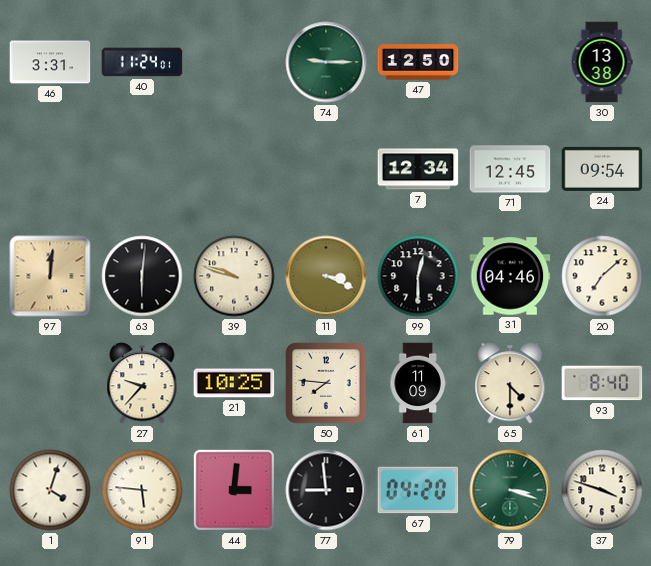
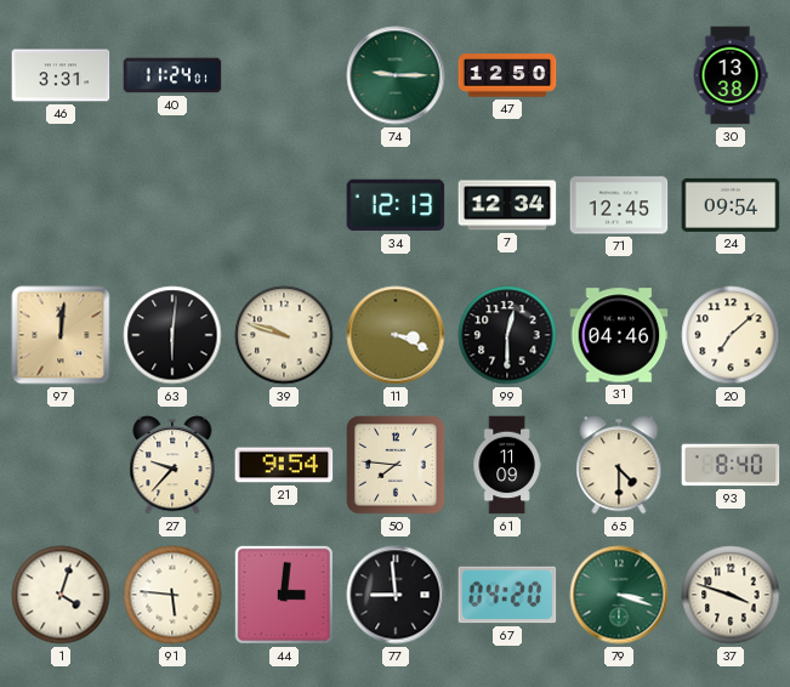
34: none -> 12:13 (396, 205)
21: 10:25 -> 9:54 (284, 465)
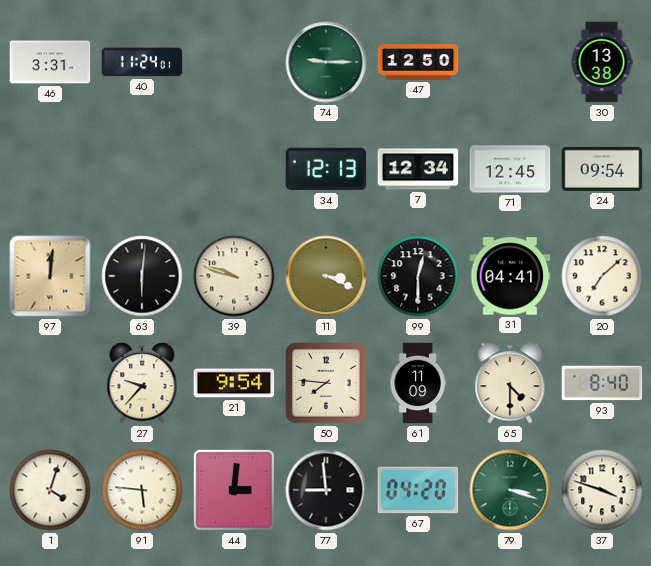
31: 04:46 -> 04:41 (510, 276)
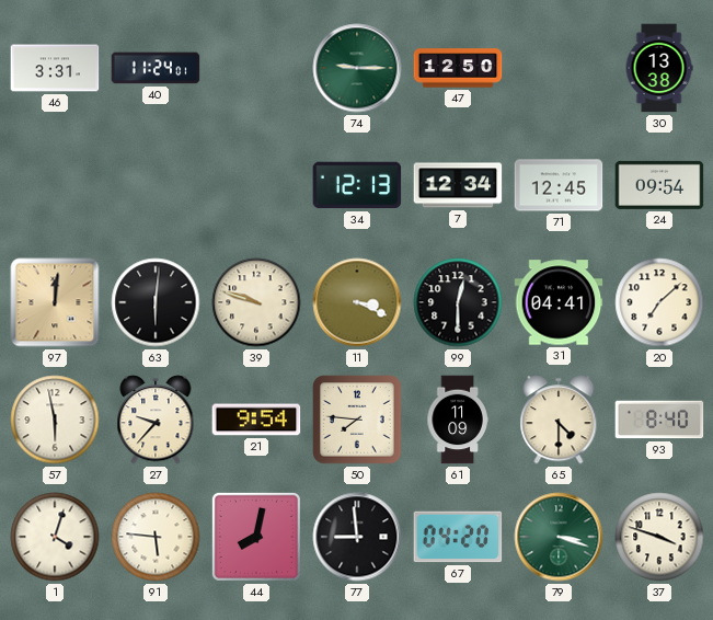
57: none -> 5:58 (55, 420)
44: 3:01 -> 8:02 (256, 537)
